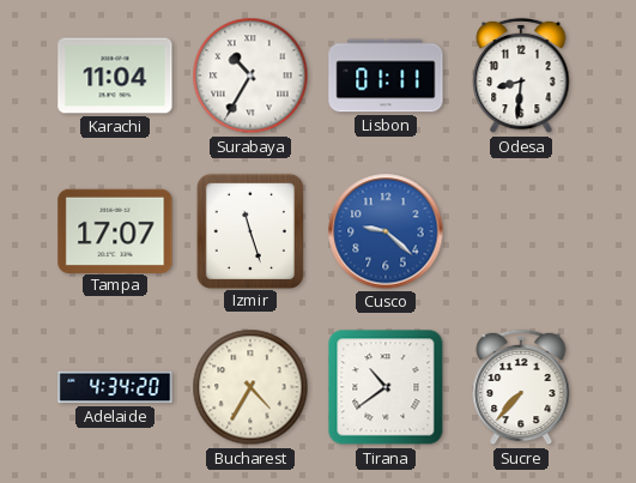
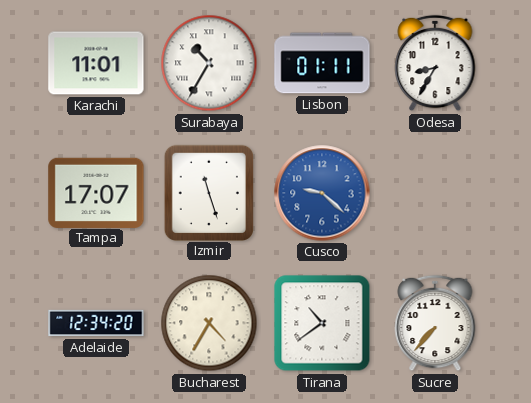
Karachi: 11:04 -> 11:01 (96, 63)
Odesa: 8:31 -> 8:35 (435, 63)
Adelaide: 4:34 -> 12:34 (96, 323)
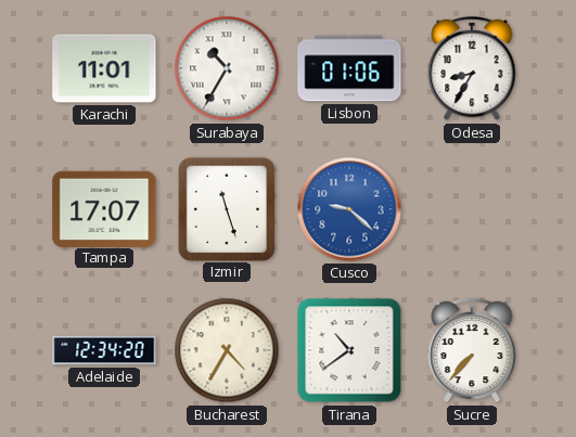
Lisbon: 01:11 -> 01:06 (349, 68)
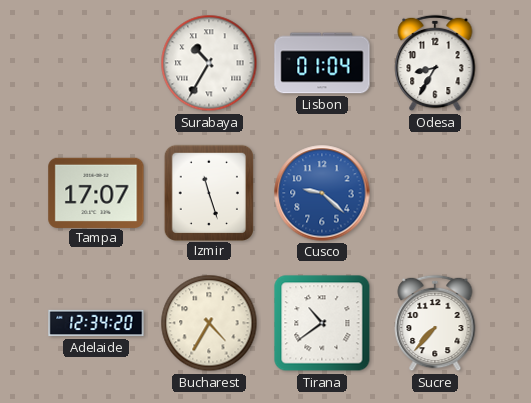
Karachi: 11:01 -> none (104, 68)
Lisbon: 01:06 -> 01:04 (322, 63)
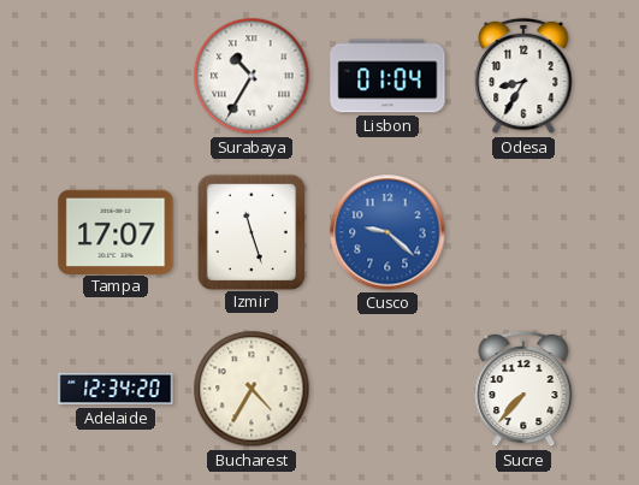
Tirana: 10:39 -> none (322, 323)
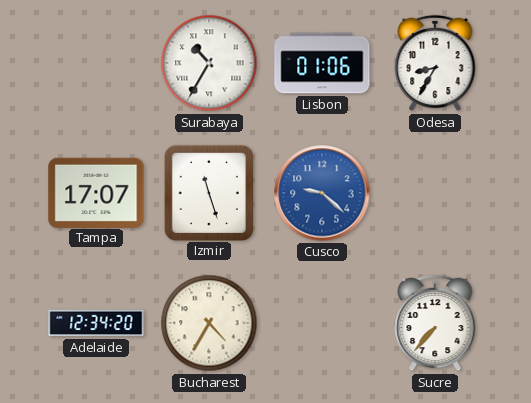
Lisbon: 01:04 -> 01:06 (322, 63)
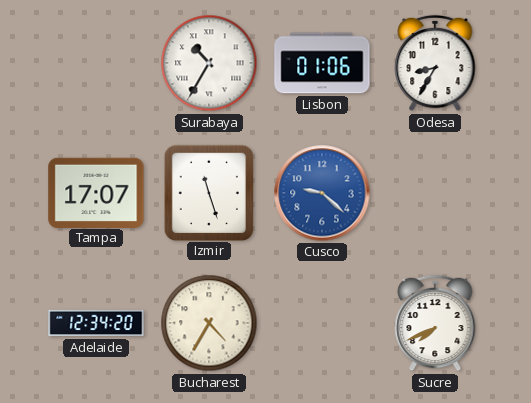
Sucre: 7:37 -> 7:41 (435, 323)
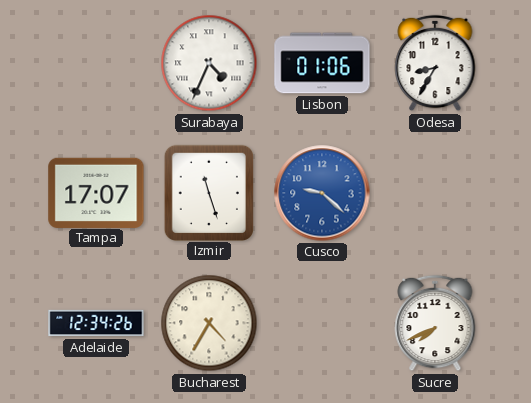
Surabaya: 10:35 -> 4:34 (209, 63)
Adelaide: 12:34:20 -> 12:34:26 (96, 323)
